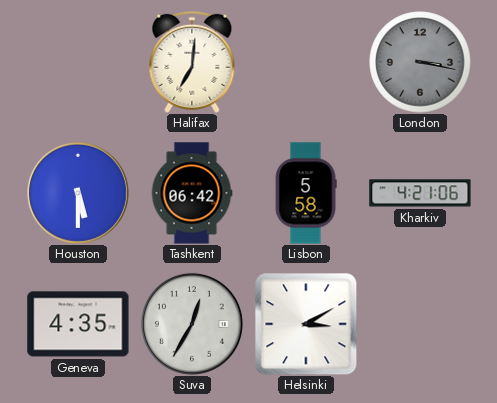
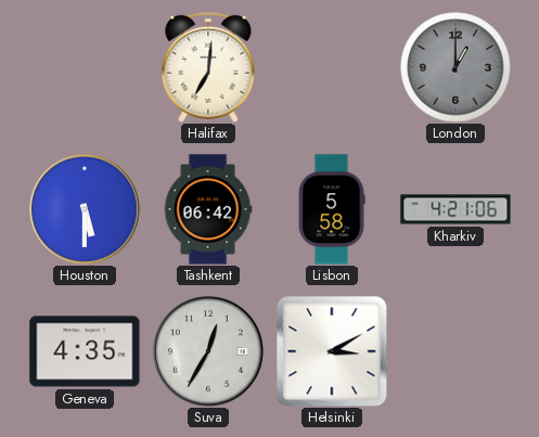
London: 3:17 -> 1:00 (455, 67)
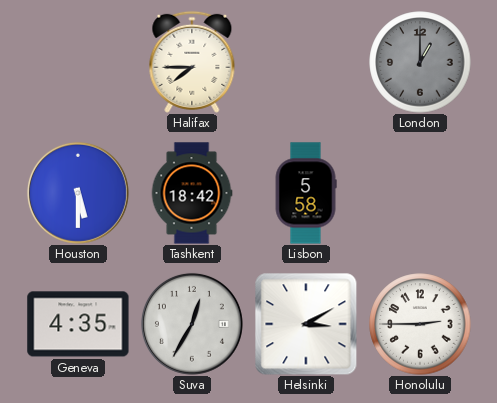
Halifax: 7:01 -> 7:45 (192, 62)
Tashkent: 06:42 -> 18:42 (192, 193)
Kharkiv: 4:21 -> none (455, 209)
Honolulu: none -> 2:45 (420, 324)
